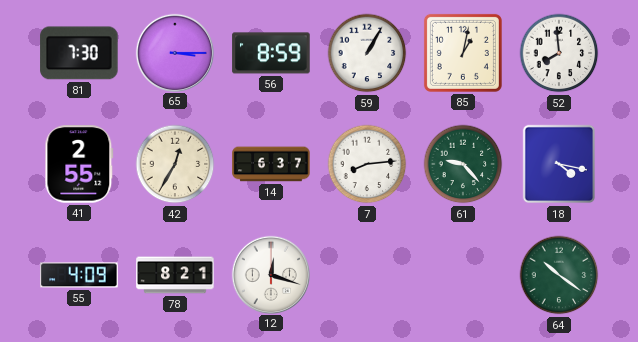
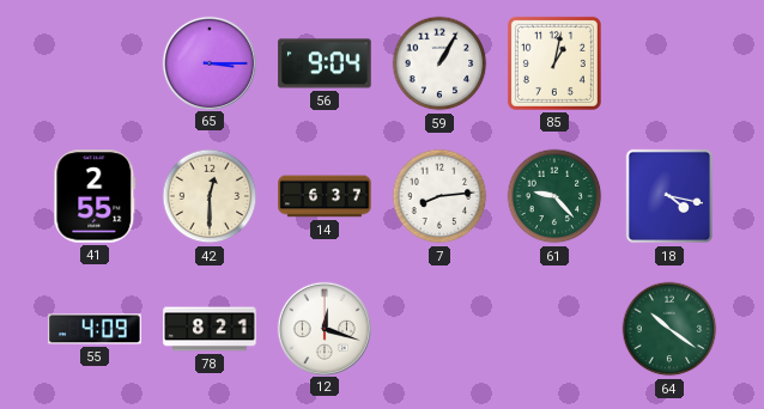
81: 7:30 -> none (79, 53)
56: 8:59 -> 9:04 (325, 63)
52: 7:59 -> none (559, 53)
42: 12:35 -> 12:30 (210, 196)
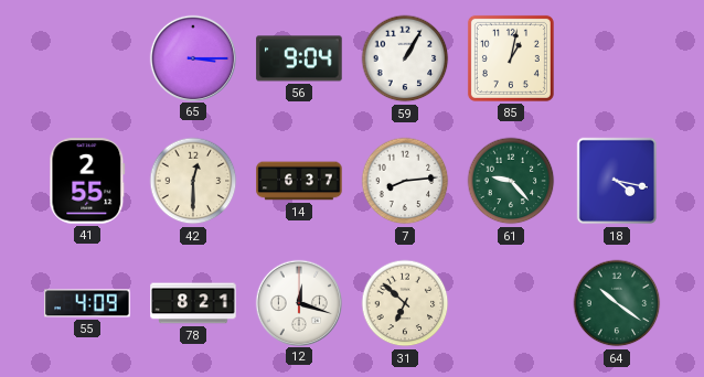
31: none -> 6:52 (405, 303)
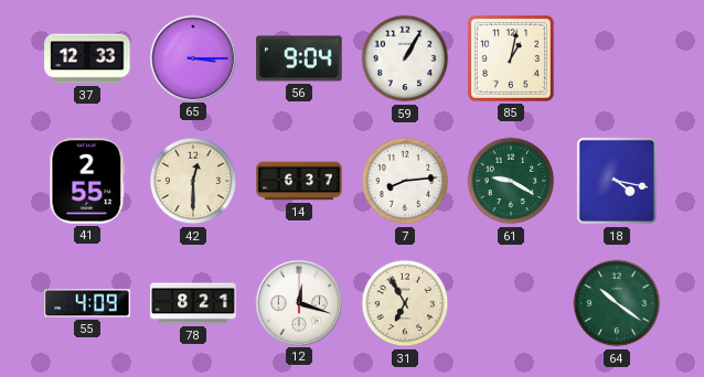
37: none -> 12:33 (87, 58)
61: 9:23 -> 9:20 (511, 181)
31: 6:52 -> 6:55 (405, 303)
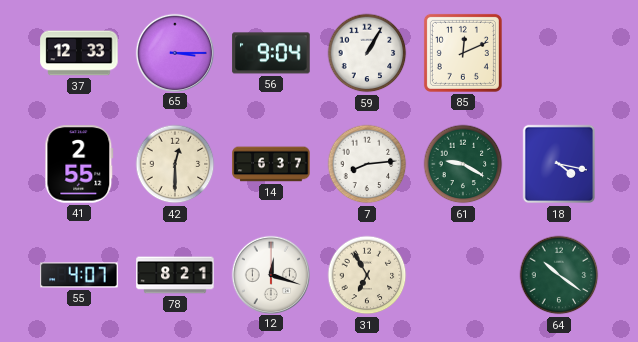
85: 1:02 -> 12:11 (463, 53)
55: 4:09 -> 4:07 (79, 275)
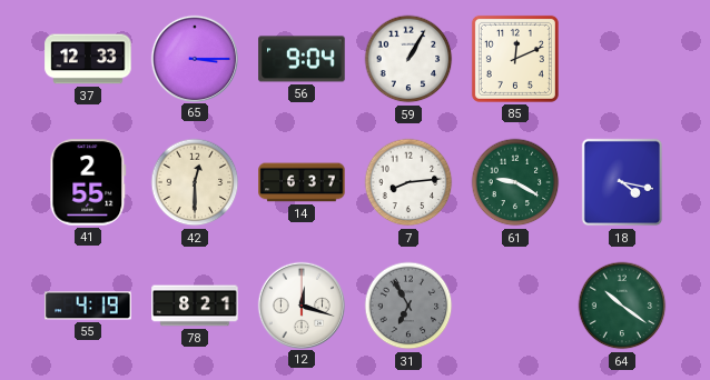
55: 4:07 -> 4:19 (88, 306)
31 dial: cream -> grey (408, 306)
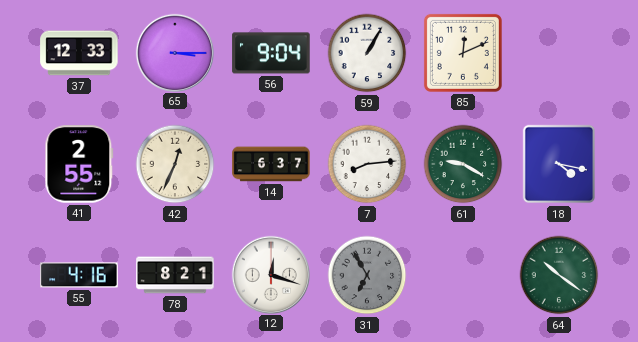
42: 12:30 -> 12:34 (175, 164)
55: 4:19 -> 4:16 (79, 275)
